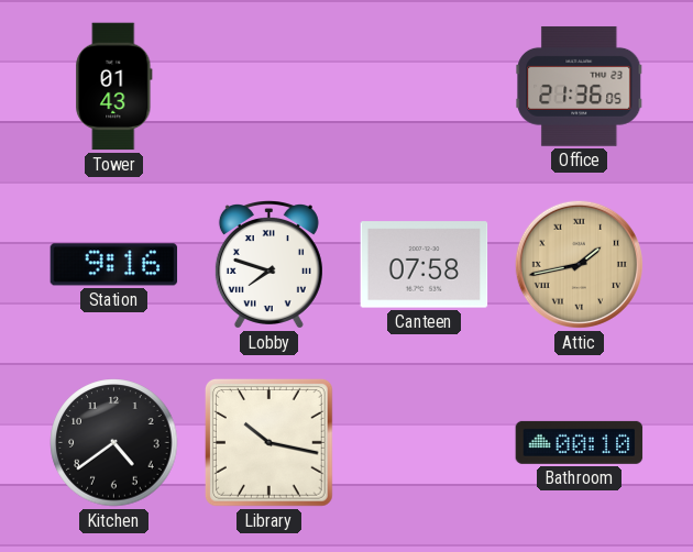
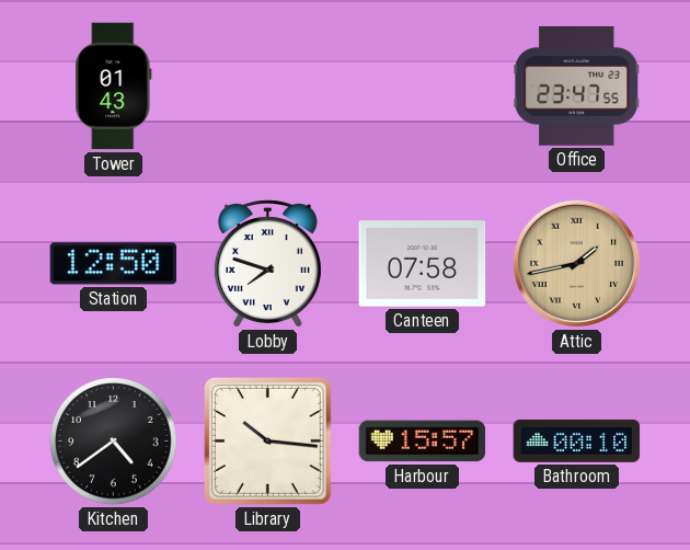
Office: 21:36 -> 23:47 (577, 85)
Station: 9:16 -> 12:50 (114, 264)
Library: 10:17 -> 10:16 (267, 440)
Harbour: none -> 15:57 (423, 442)
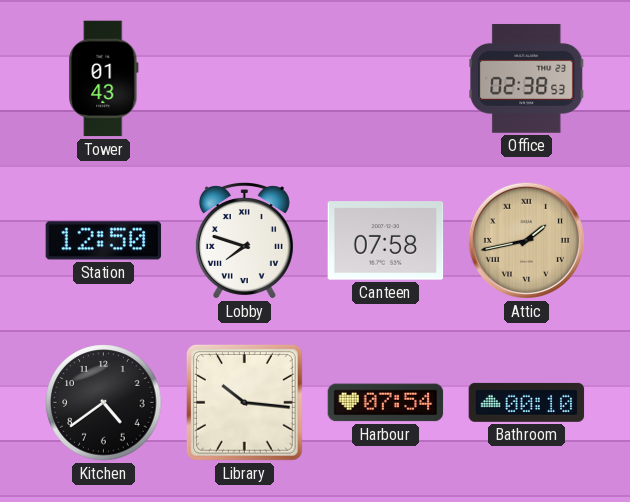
Office: 23:47 -> 02:38 (527, 78)
Harbour: 15:57 -> 07:54 (386, 403)
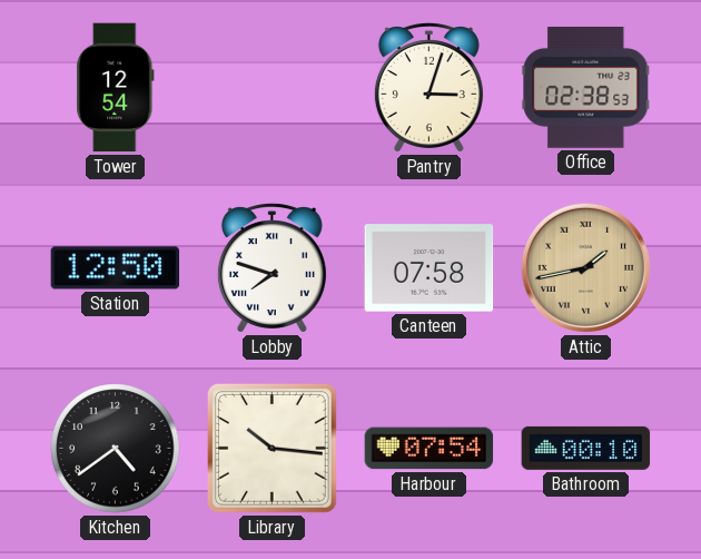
Tower: 01:43 -> 12:54 (116, 88)
Pantry: none -> 3:03 (428, 88)
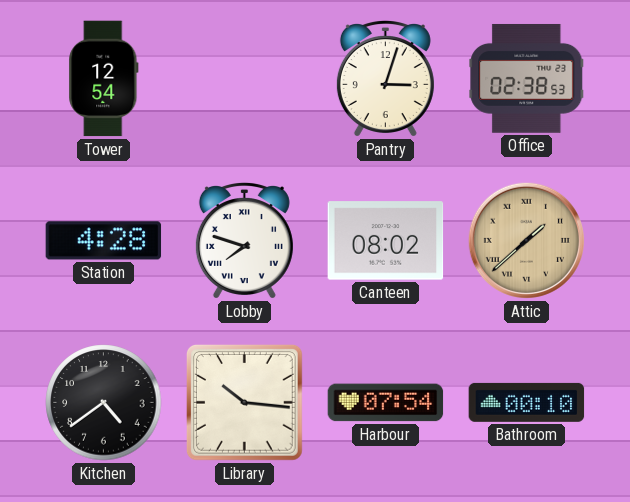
Station: 12:50 -> 4:28 (104, 241)
Canteen: 07:58 -> 08:02 (386, 241)
Attic: 1:43 -> 1:38 (526, 240)
